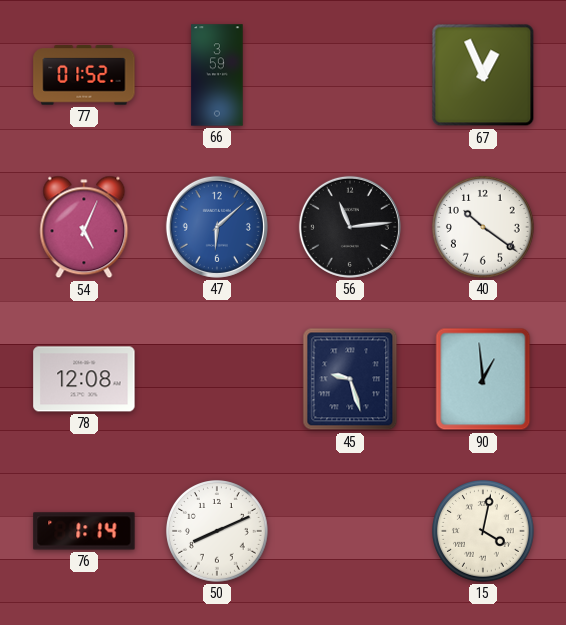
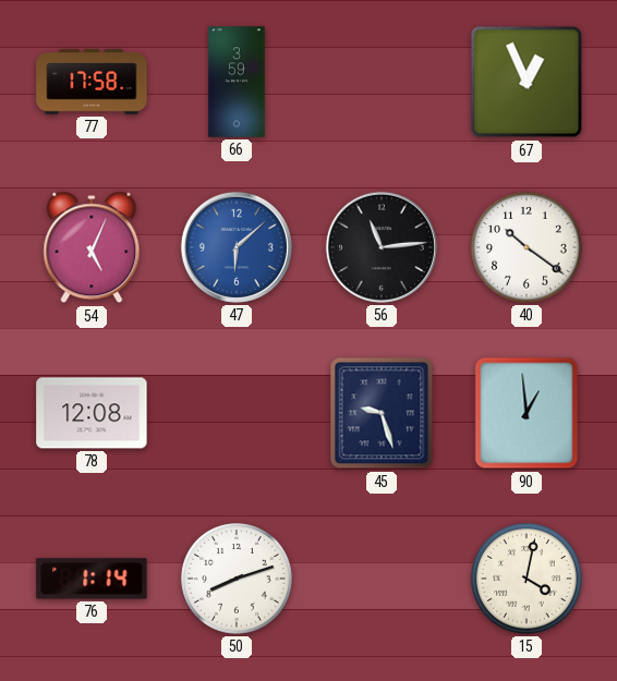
77: 01:52 -> 17:58 (92, 82)
50: 8:11 -> 8:12 (238, 580)
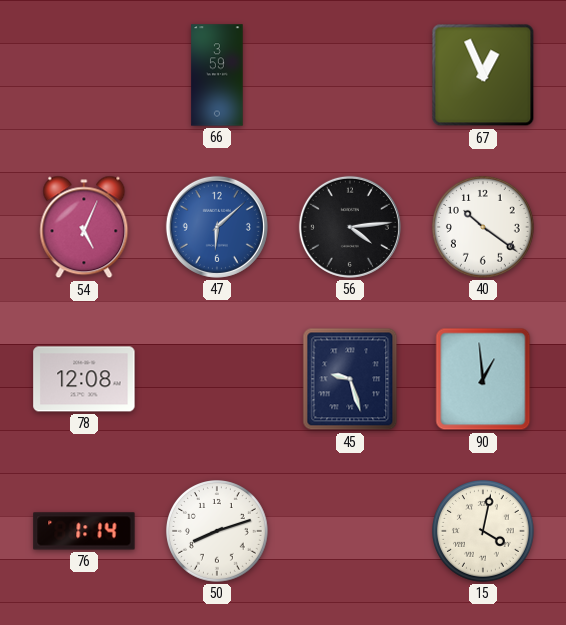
77: 17:58 -> none (92, 82)
56: 11:14 -> 4:14 (350, 227)
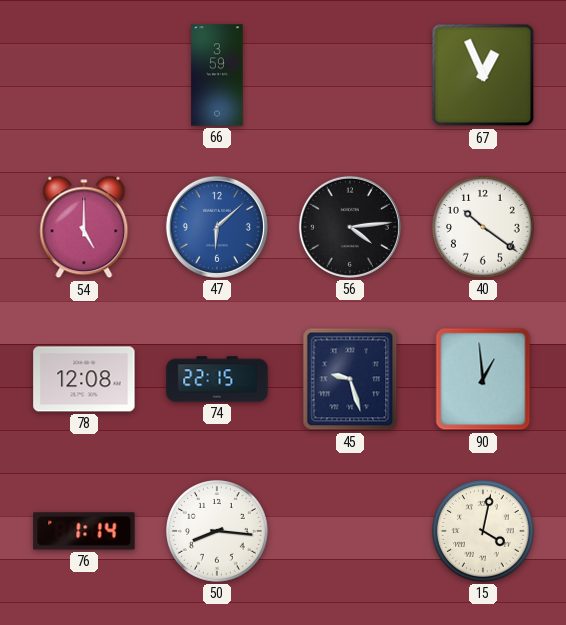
54: 5:04 -> 5:00 (84, 227)
74: none -> 22:15 (217, 379)
50: 8:12 -> 8:16 (218, 532)
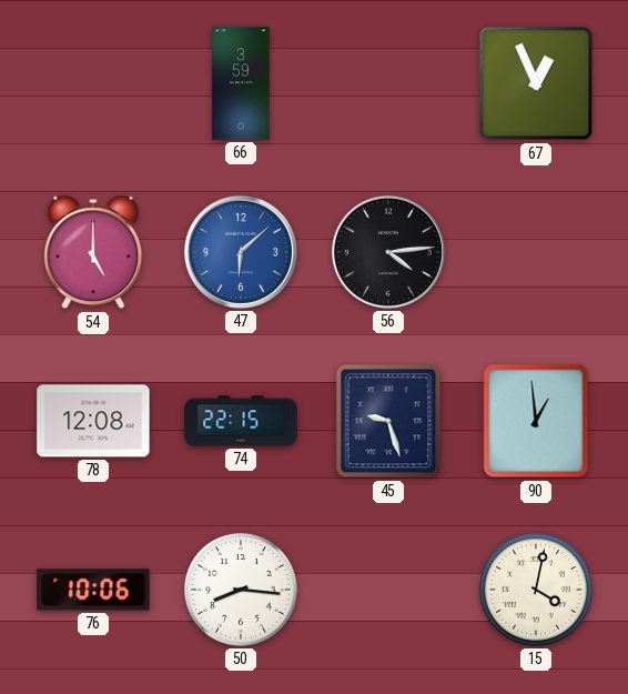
40: 10:21 -> none (484, 228)
76: 1:14 -> 10:06 (93, 590)
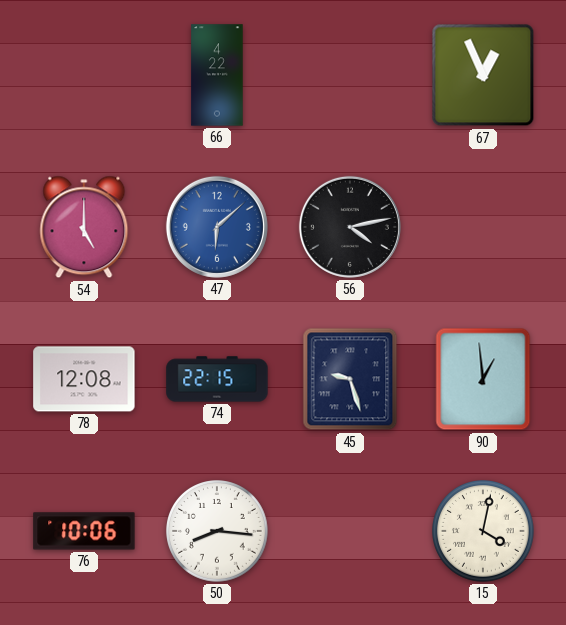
66: 3:59 -> 4:22 (217, 75)
56: 4:14 -> 4:13 (350, 227)
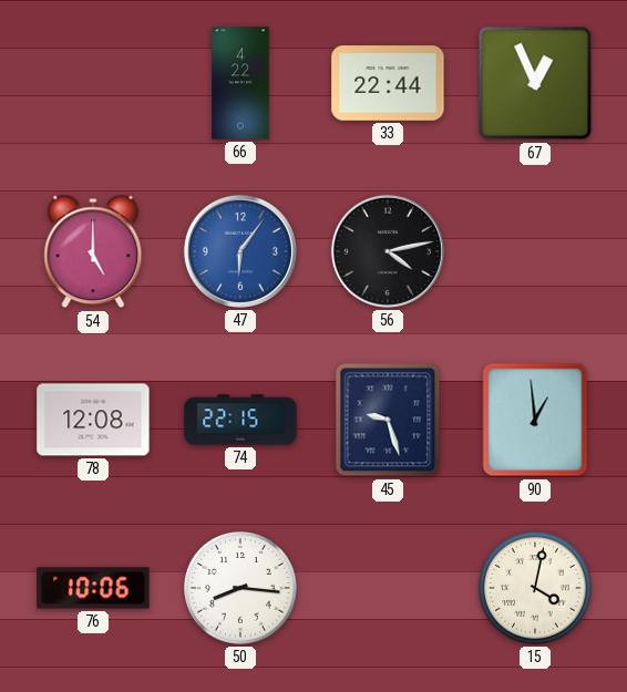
33: none -> 22:44 (388, 83)
47: 6:08 -> 6:06 (240, 251)
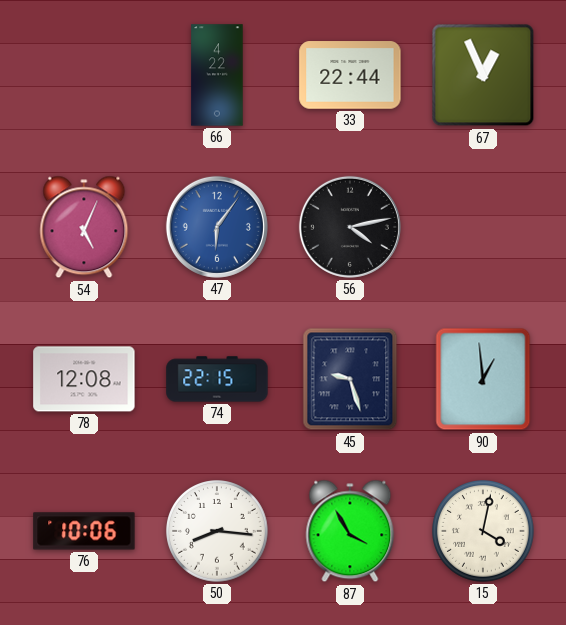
54: 5:00 -> 5:04 (84, 227)
87: none -> 3:55 (350, 531)
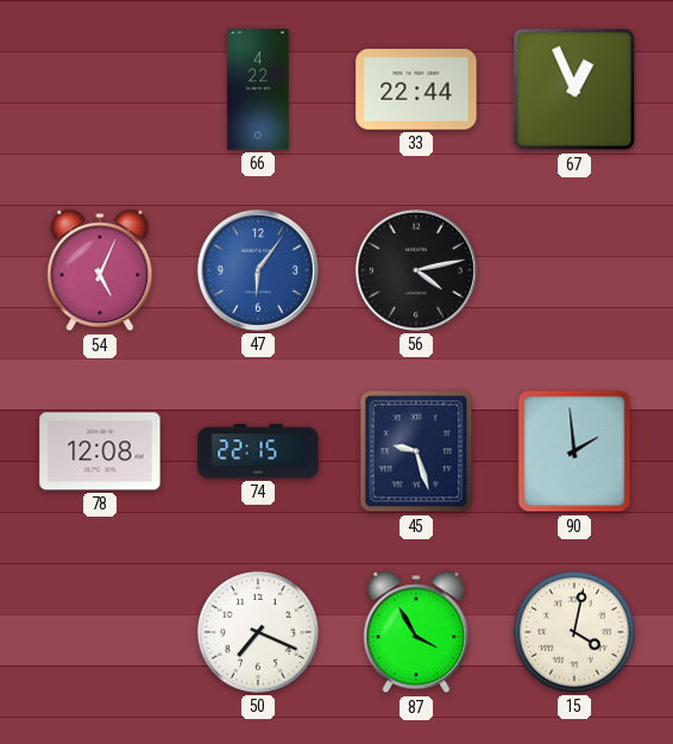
90: 12:59 -> 1:59 (574, 451)
76: 10:06 -> none (84, 531)
50: 8:16 -> 7:19 (259, 633)
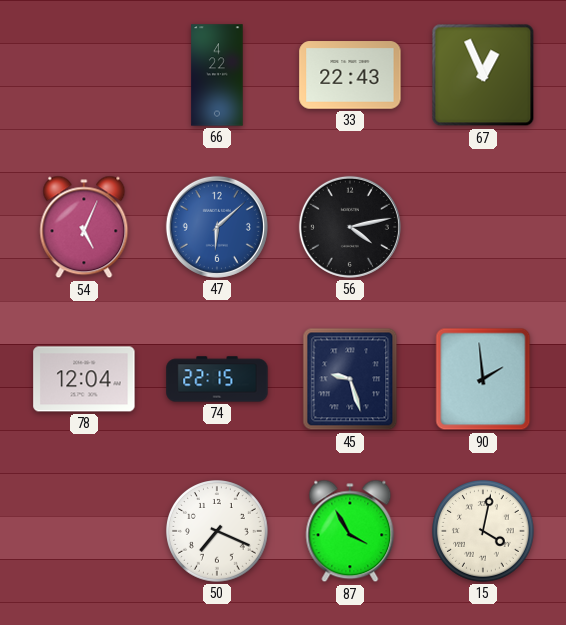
33: 22:44 -> 22:43 (350, 75)
47: 6:06 -> 6:08 (217, 227)
78: 12:08 -> 12:04 (84, 379)
